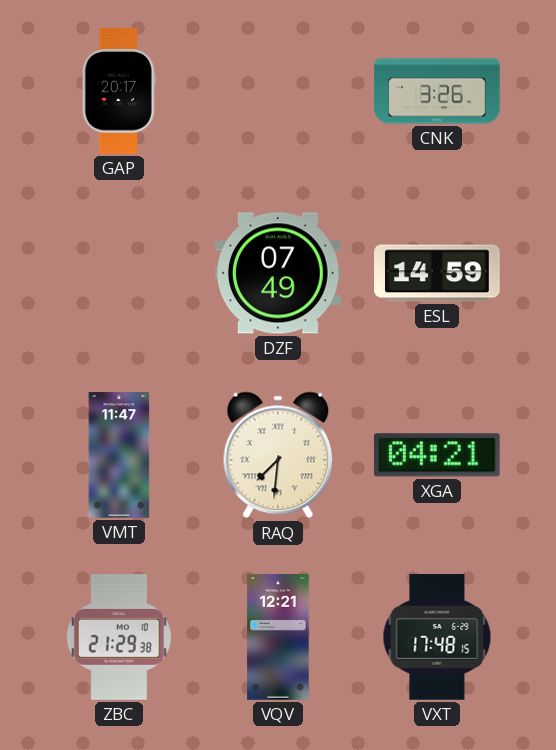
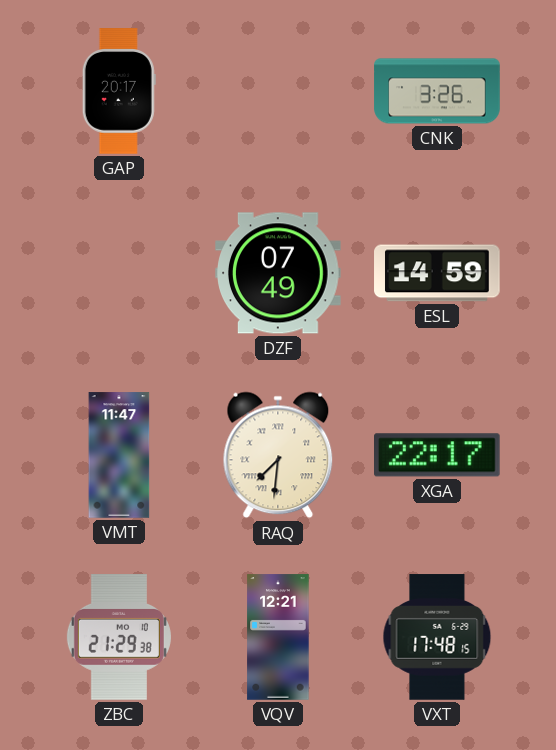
XGA: 04:21 -> 22:17 (438, 455)
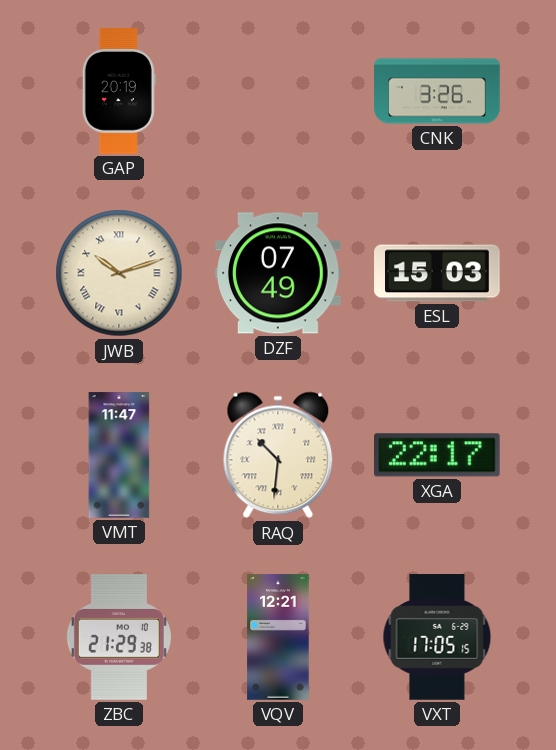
GAP: 20:17 -> 20:19 (119, 91)
JWB: none -> 10:12 (119, 273)
ESL: 14:59 -> 15:03 (437, 273)
RAQ: 7:31 -> 10:31 (278, 455)
VXT: 17:48 -> 17:05 (437, 637)
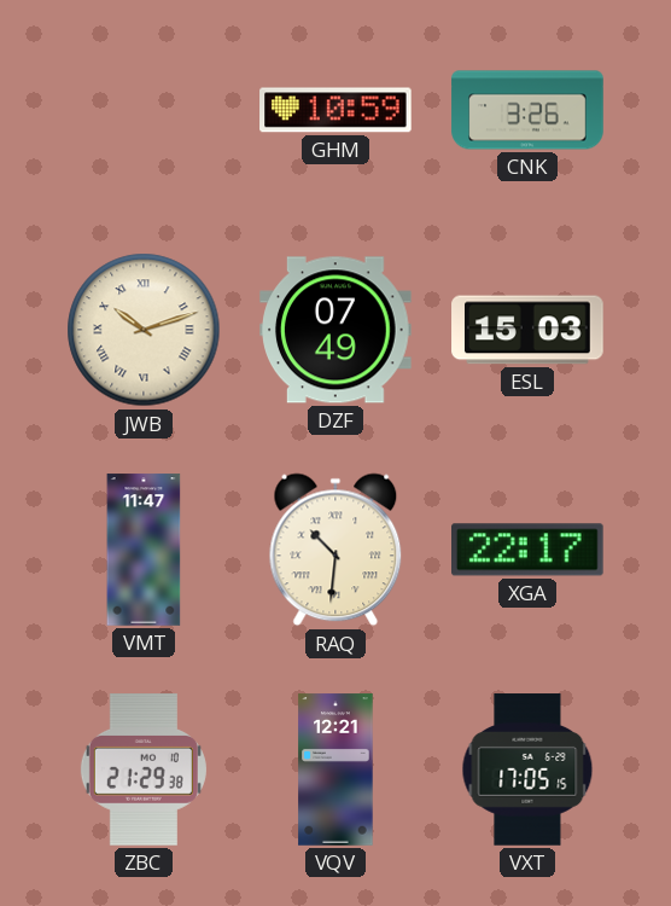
GAP: 20:19 -> none (119, 91)
GHM: none -> 10:59 (335, 110)
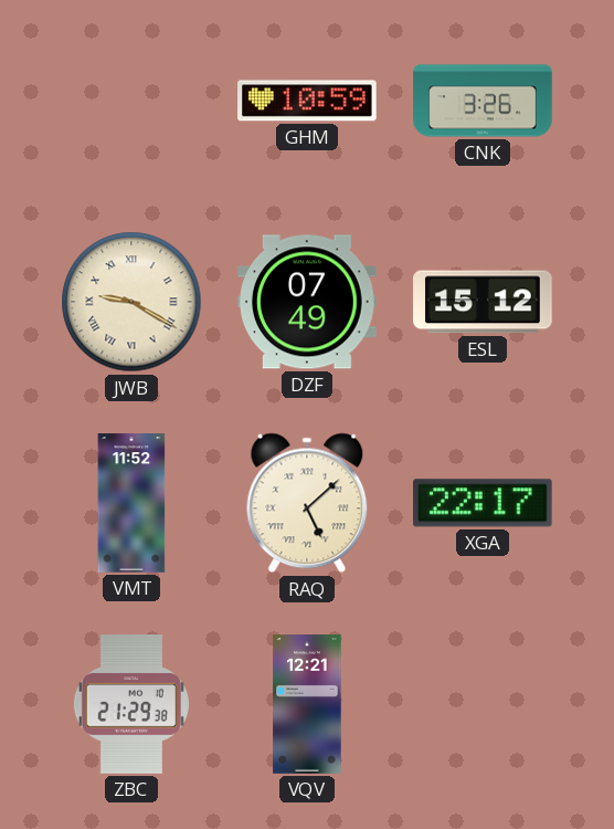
JWB: 10:12 -> 9:20 (131, 302)
ESL: 15:03 -> 15:12 (483, 302)
VMT: 11:47 -> 11:52 (131, 503)
RAQ: 10:31 -> 5:08 (307, 503)
VXT: 17:05 -> none (527, 769)
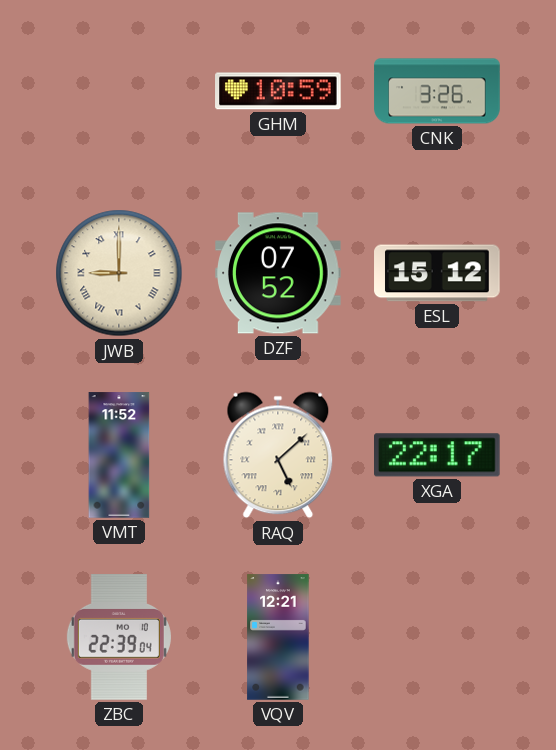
JWB: 9:20 -> 9:00 (119, 273)
DZF: 07:49 -> 07:52 (278, 273)
ZBC: 21:29 -> 22:39 (119, 637)
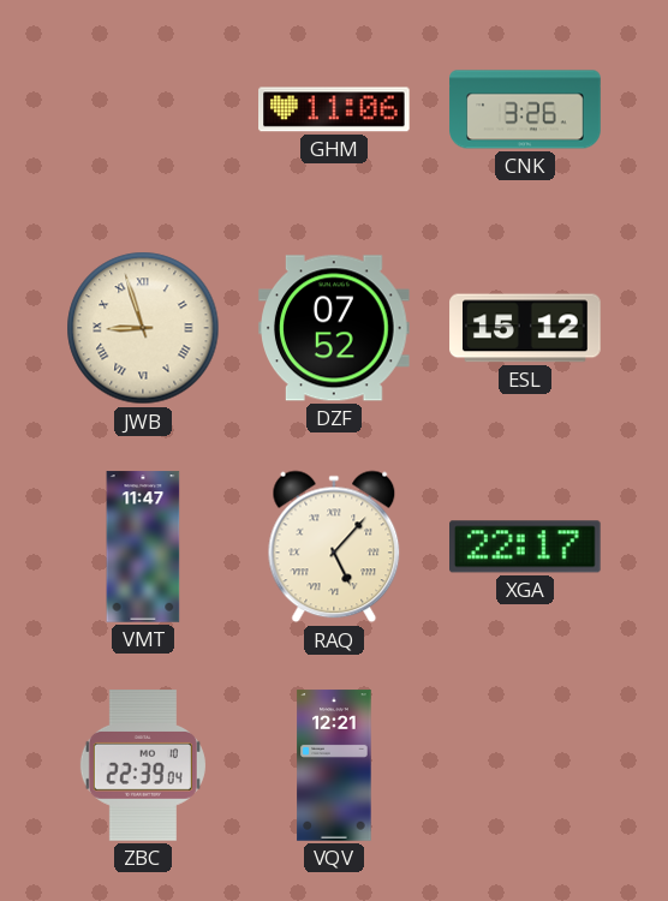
GHM: 10:59 -> 11:06 (334, 109)
JWB: 9:00 -> 8:57 (143, 328)
VMT: 11:52 -> 11:47 (143, 547)
RAQ: 5:08 -> 5:07 (334, 547)
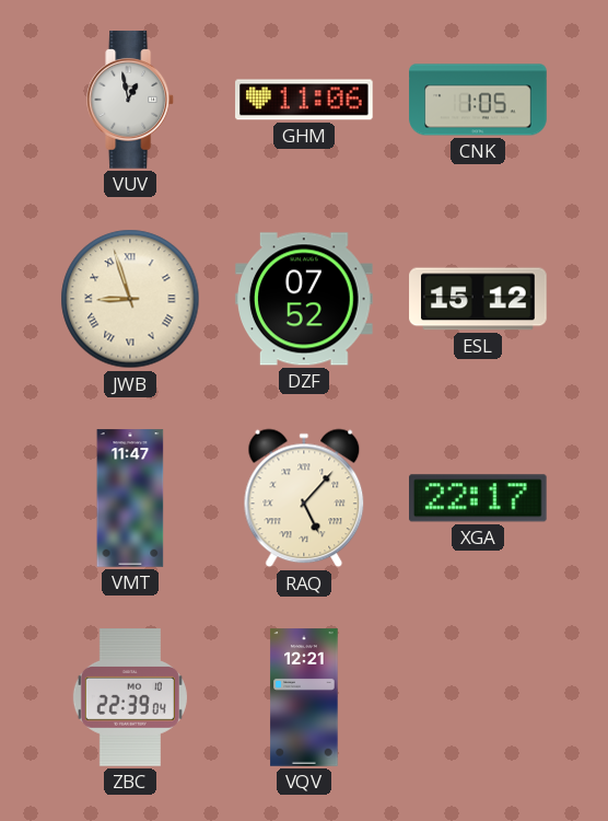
VUV: none -> 12:58 (131, 100)
CNK: 3:26 -> 1:05 (478, 100)
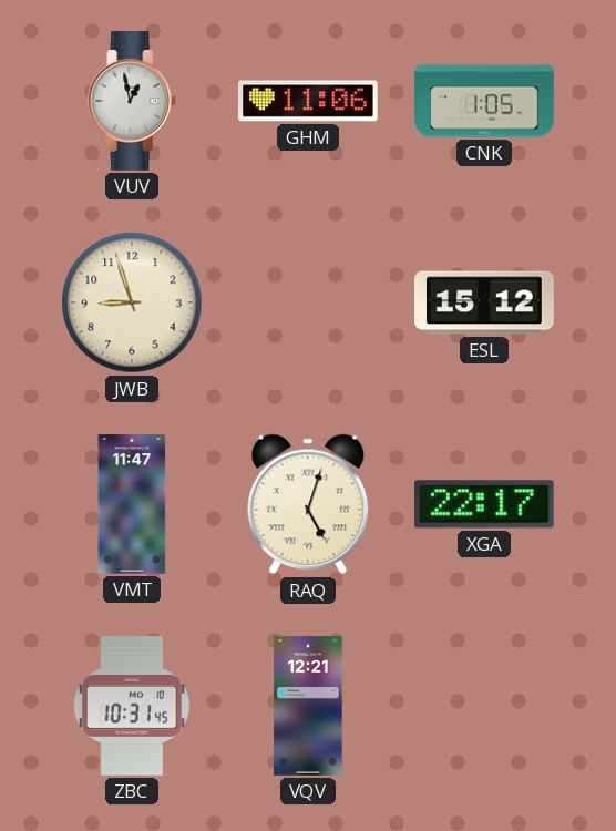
JWB numerals: Roman -> Arabic (132, 302)
DZF: 07:52 -> none (304, 299)
RAQ: 5:07 -> 5:03 (308, 504)
ZBC: 22:39 -> 10:31 (132, 706)
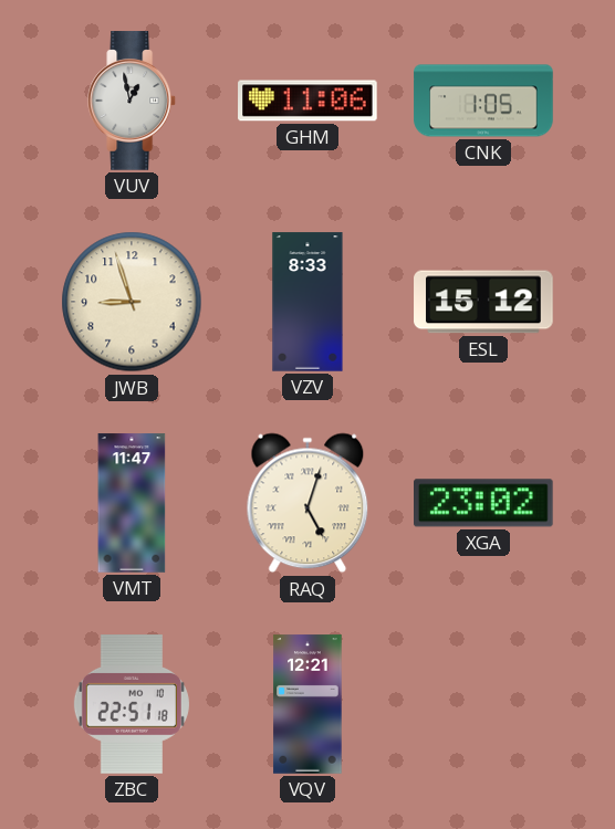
VZV: none -> 8:33 (307, 302)
XGA: 22:17 -> 23:02 (484, 503)
ZBC: 10:31 -> 22:51 (132, 704)
